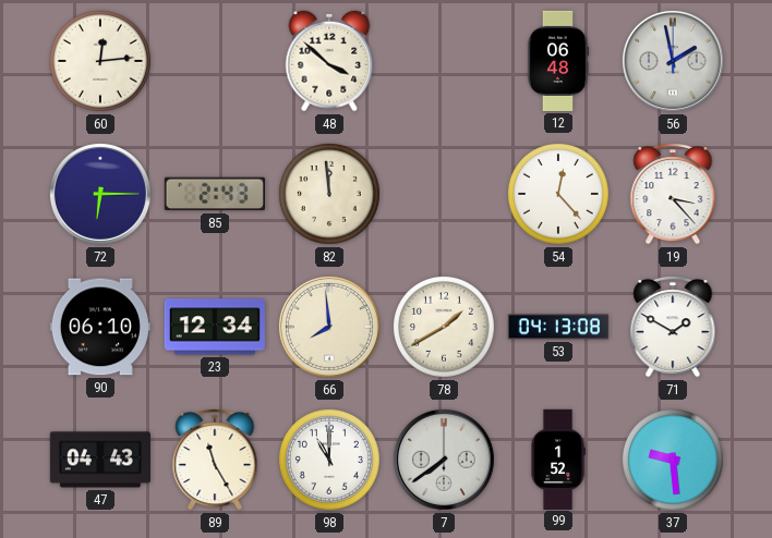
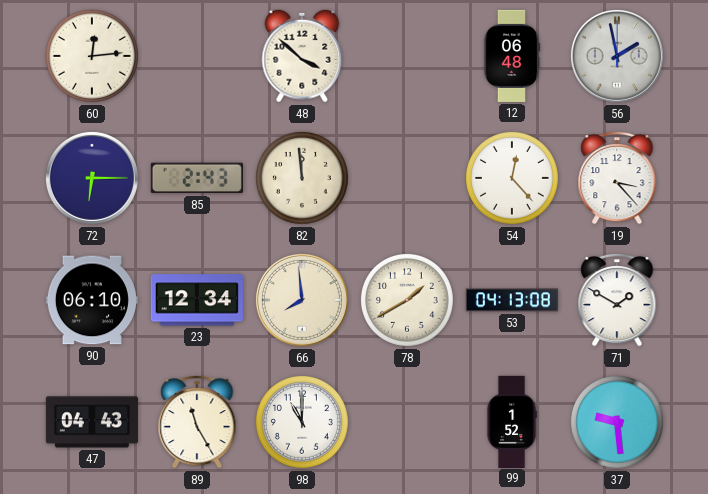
7: 7:39 -> none (444, 460)
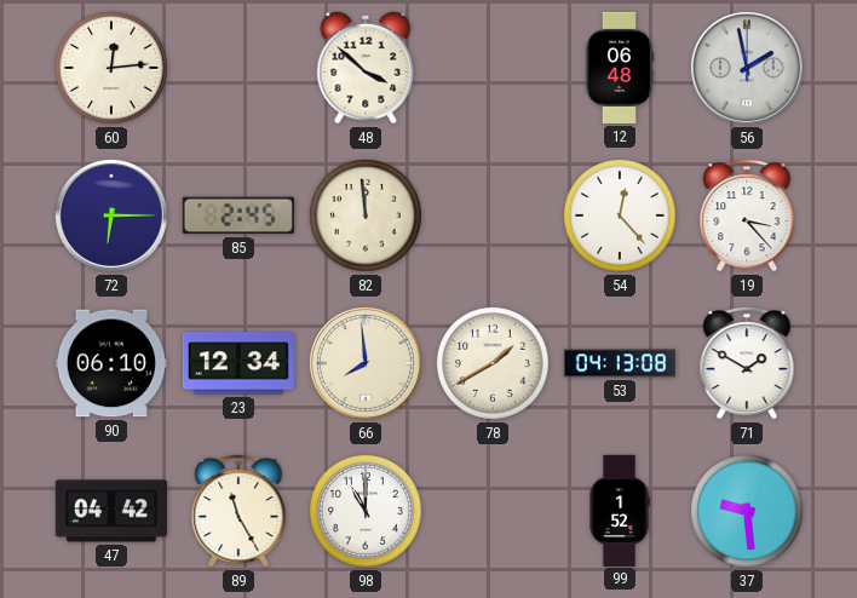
85: 2:43 -> 2:45 (238, 215)
47: 04:43 -> 04:42 (111, 511)
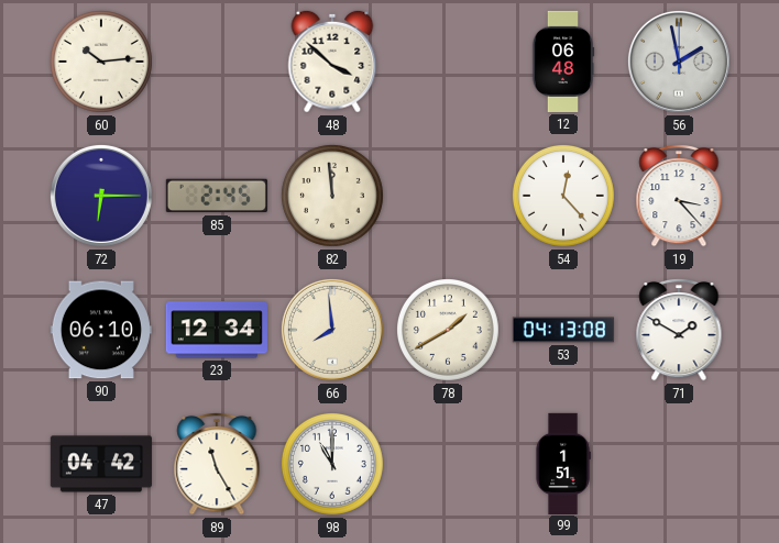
60: 12:14 -> 10:14 (101, 62)
99: 1:52 -> 1:51 (563, 463)
37: 9:29 -> none (747, 511)
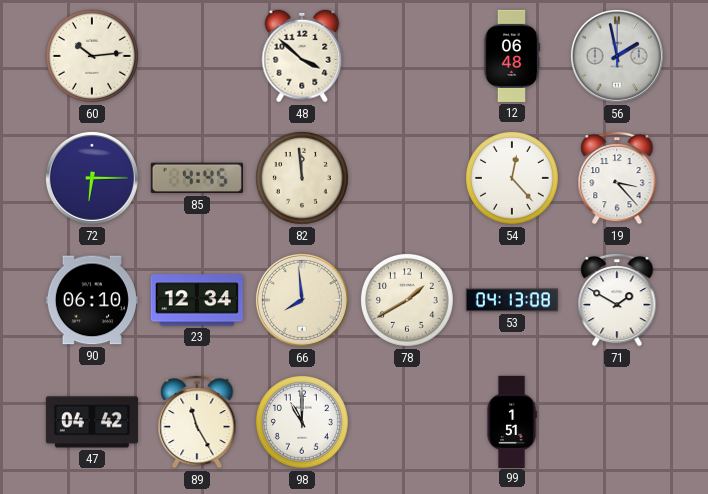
85: 2:45 -> 4:45 (197, 178)
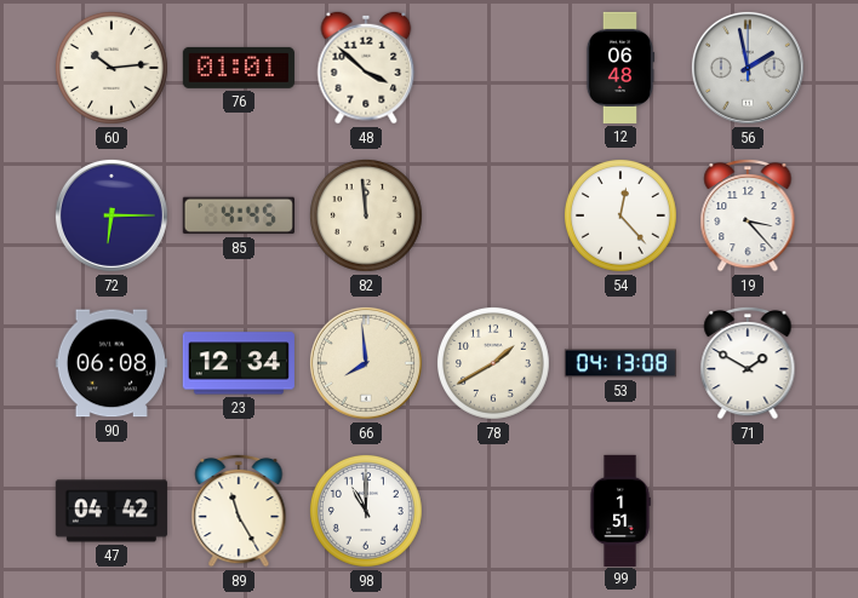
76: none -> 01:01 (239, 68)
90: 06:10 -> 06:08 (111, 363)
